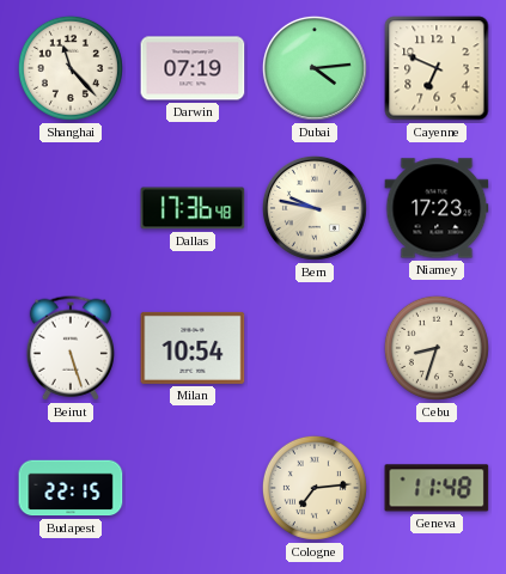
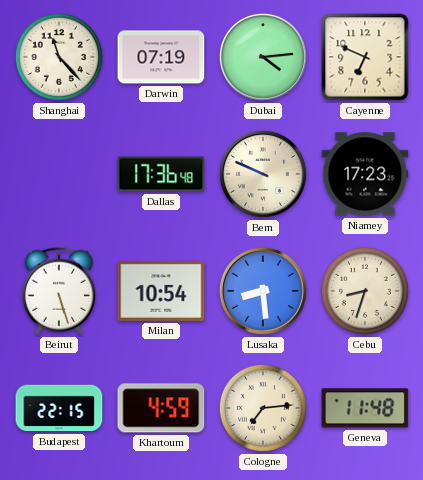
Bern: 9:47 -> 9:49 (263, 174)
Lusaka: none -> 8:29 (263, 291)
Khartoum: none -> 4:59 (161, 408)
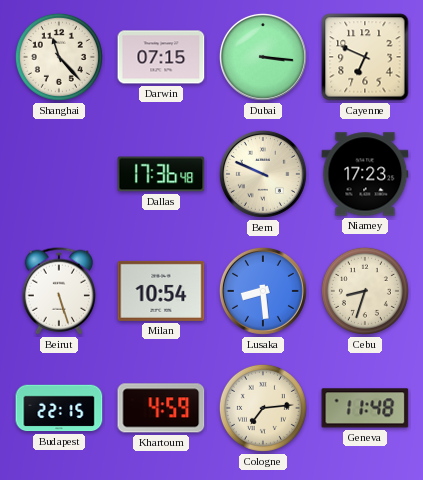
Darwin: 07:19 -> 07:15 (161, 57)
Dubai: 4:14 -> 3:16 (263, 57)
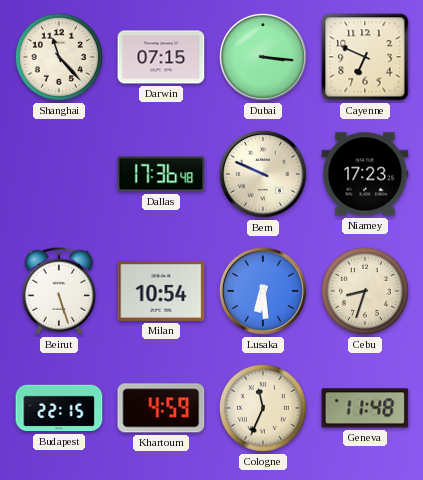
Lusaka: 8:29 -> 6:29 (263, 291)
Cologne: 7:14 -> 11:34 (263, 408)
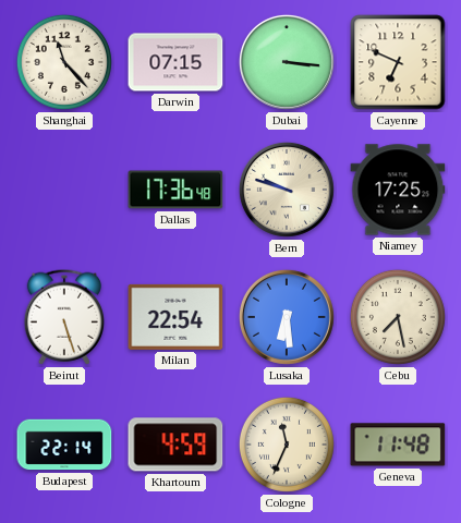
Bern: 9:49 -> 9:48 (287, 190)
Niamey: 17:23 -> 17:25 (398, 190)
Milan: 10:54 -> 22:54 (175, 317)
Cebu: 8:33 -> 7:28 (398, 317)
Budapest: 22:15 -> 22:14 (64, 445)
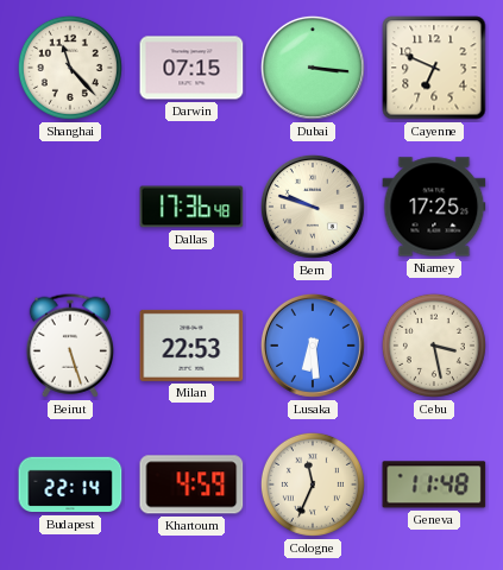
Milan: 22:54 -> 22:53 (191, 346)
Cebu: 7:28 -> 3:28 (434, 346)
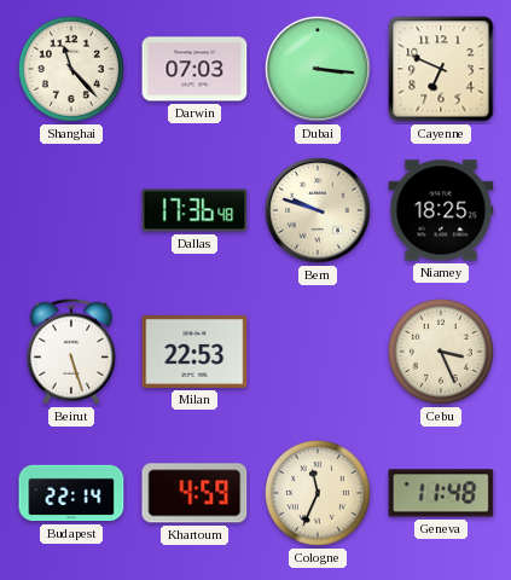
Darwin: 07:15 -> 07:03 (194, 69)
Niamey: 17:25 -> 18:25 (441, 210)
Lusaka: 6:29 -> none (313, 346)
Cebu: 3:28 -> 3:26 (441, 352)
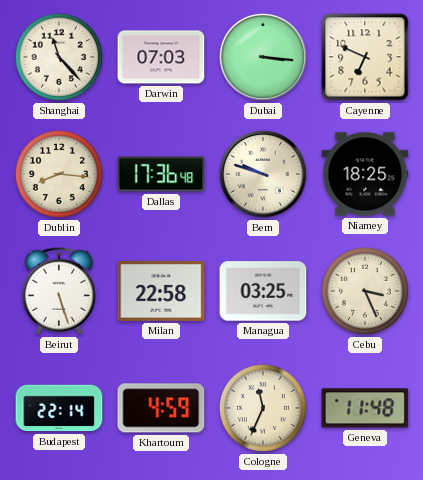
Dublin: none -> 8:16 (59, 174)
Milan: 22:53 -> 22:58 (161, 291)
Managua: none -> 03:25 (263, 291)
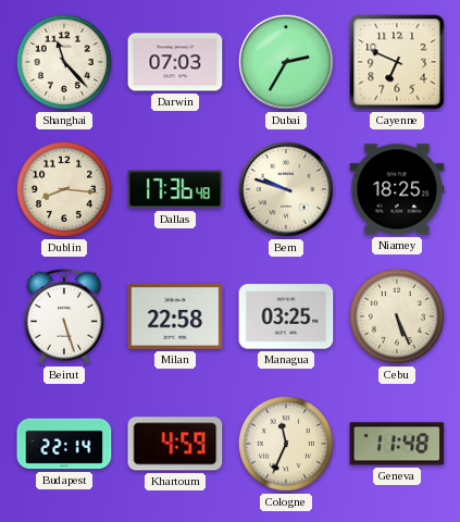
Dubai: 3:16 -> 2:35 (286, 62)
Cebu: 3:26 -> 5:26 (397, 316)
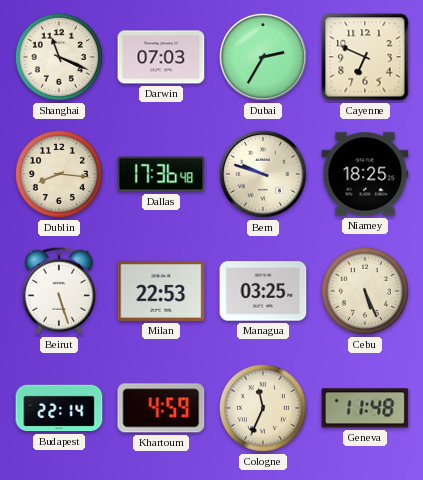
Shanghai: 11:23 -> 11:19 (59, 57)
Milan: 22:58 -> 22:53 (161, 291)
